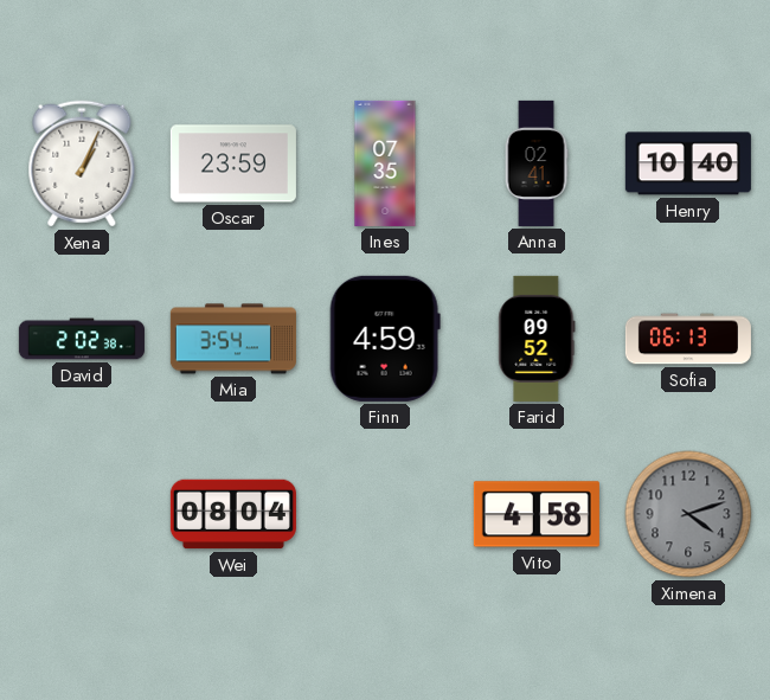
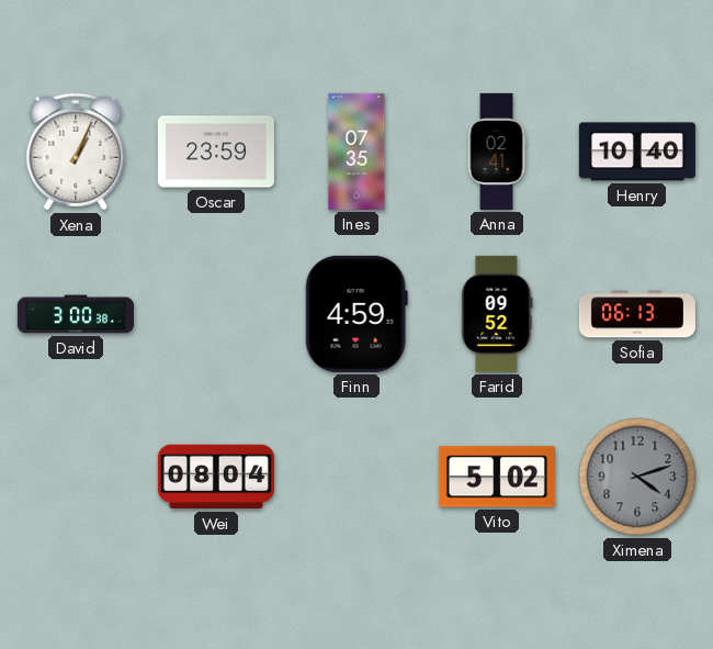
David: 2:02 -> 3:00 (76, 314)
Mia: 3:54 -> none (233, 339)
Vito: 4:58 -> 5:02 (497, 477)
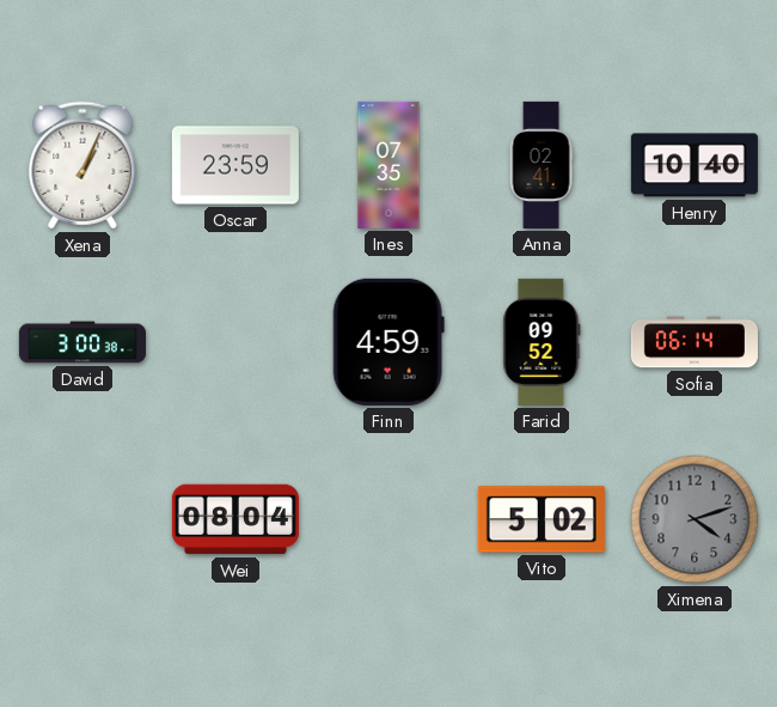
Sofia: 06:13 -> 06:14 (695, 342)
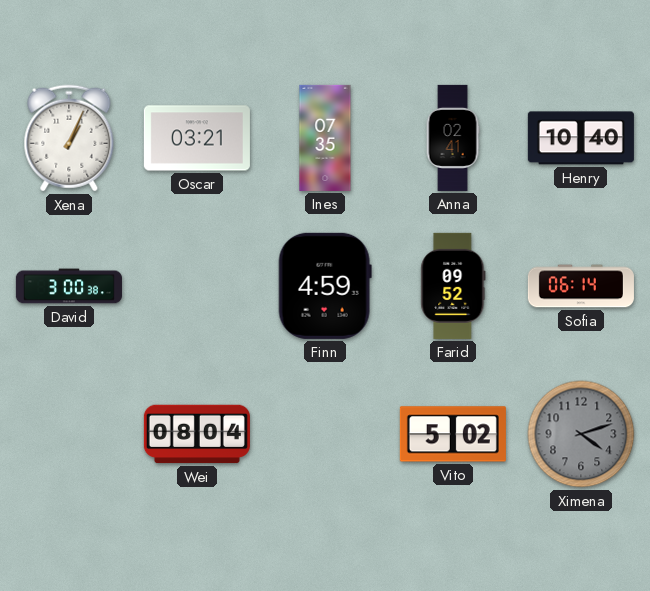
Oscar: 23:59 -> 03:21 (197, 138)
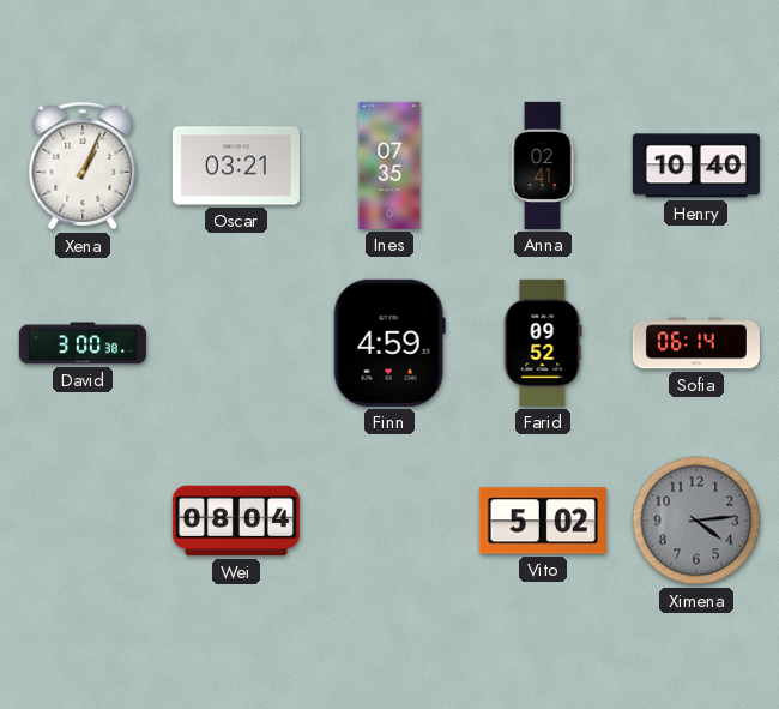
Ximena: 4:12 -> 4:14 (696, 521)
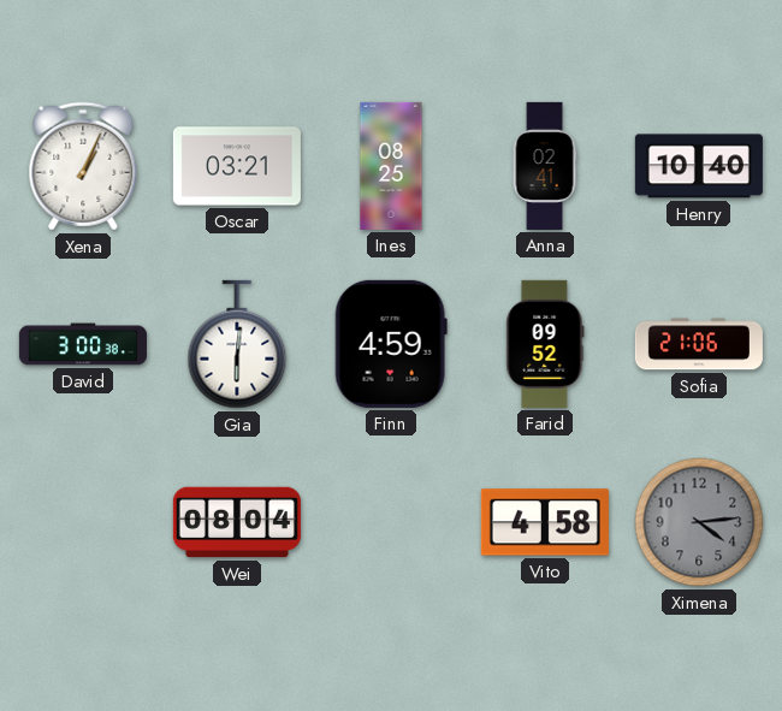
Ines: 07:35 -> 08:25 (391, 166)
Gia: none -> 6:01 (237, 344)
Sofia: 06:14 -> 21:06 (699, 344)
Vito: 5:02 -> 4:58 (545, 522)
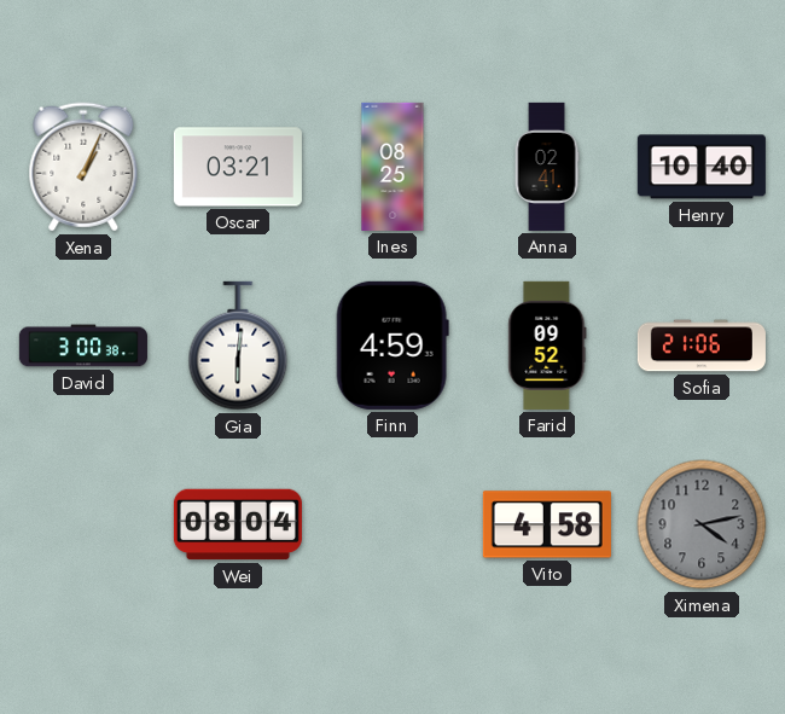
Ximena: 4:14 -> 4:13 (702, 524)
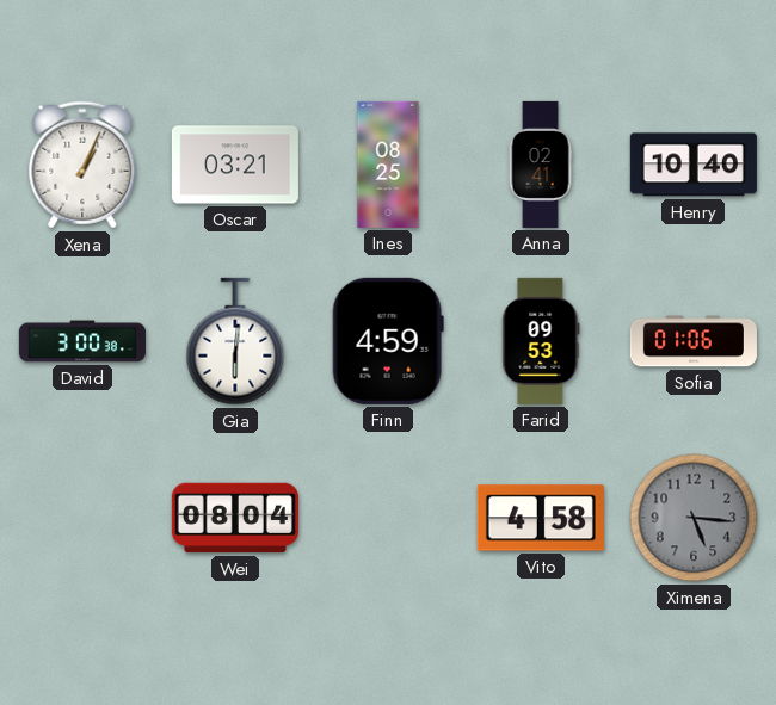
Farid: 09:52 -> 09:53 (541, 341)
Sofia: 21:06 -> 01:06 (694, 341)
Ximena: 4:13 -> 5:16 (694, 518)
